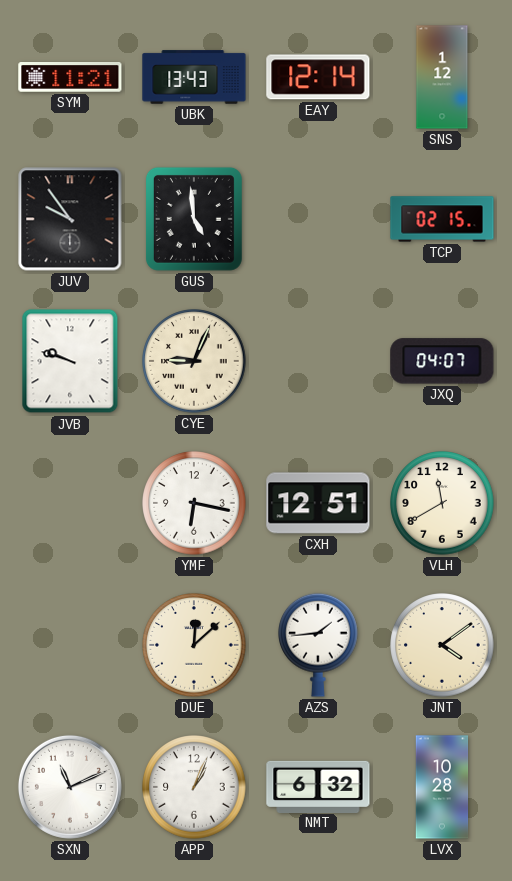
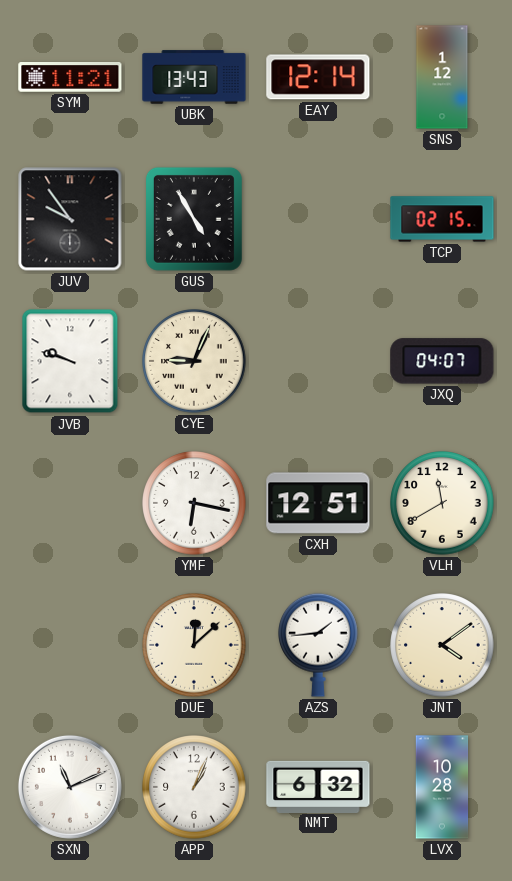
GUS: 4:59 -> 4:55 (194, 219)
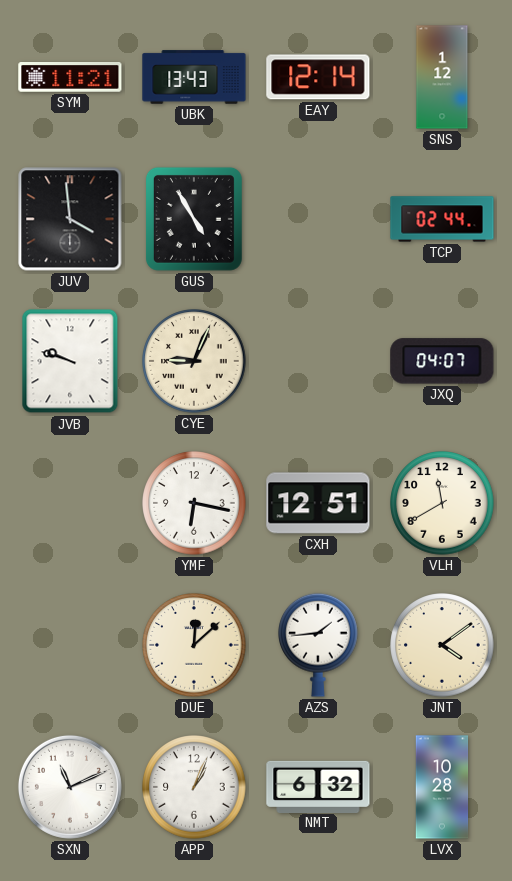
JUV: 9:54 -> 3:59 (70, 219)
TCP: 02:15 -> 02:44 (442, 219)
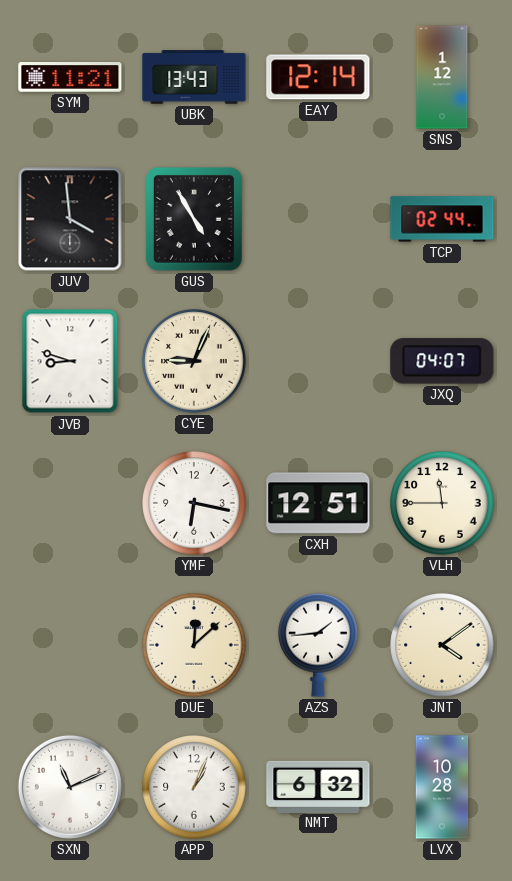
JVB: 9:48 -> 8:48 (70, 361)
VLH: 11:40 -> 11:45 (442, 503)
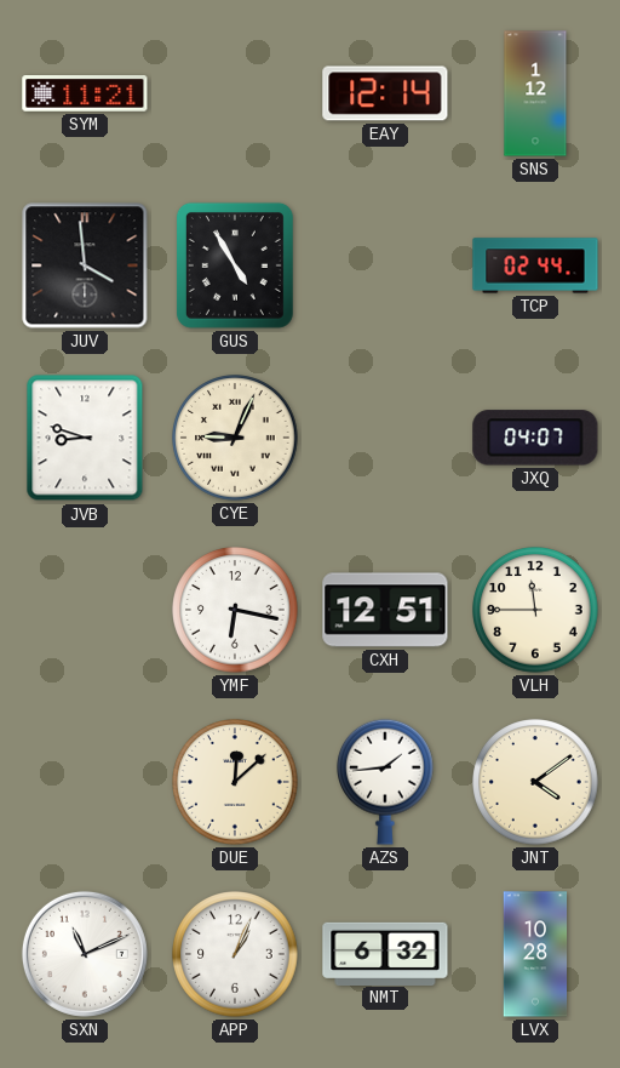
UBK: 13:43 -> none (194, 77)
